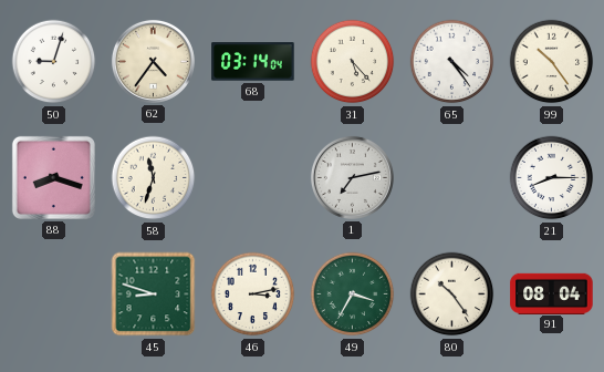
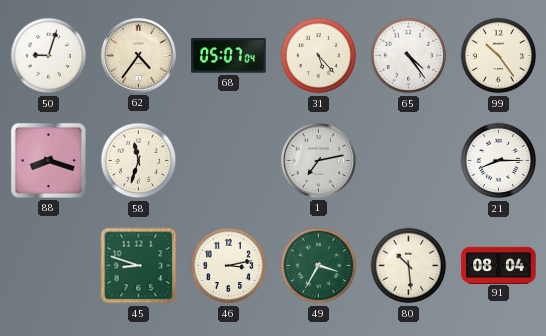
68: 03:14 -> 05:07 (229, 56)
80: 10:24 -> 10:29 (409, 266)
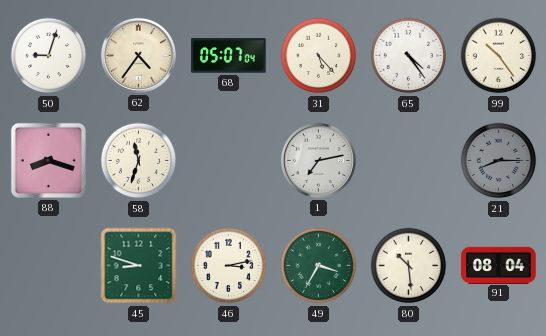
21 dial: white -> grey (499, 161)
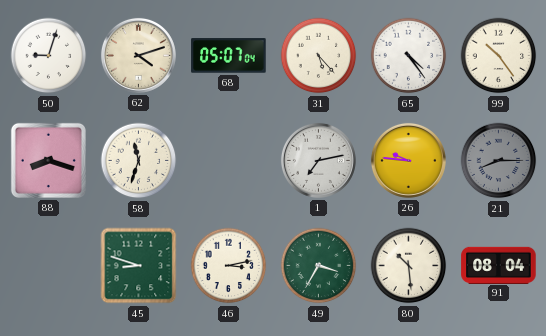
62: 4:36 -> 4:12 (138, 55)
26: none -> 9:46 (408, 160)
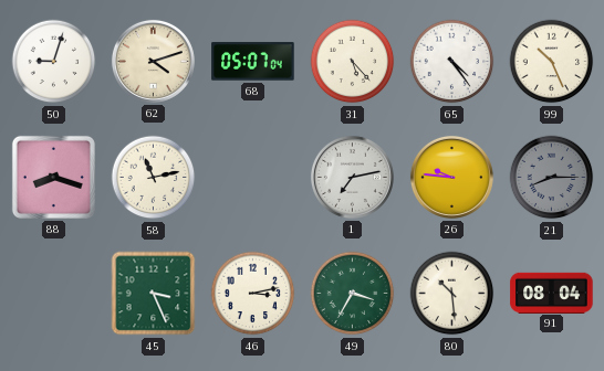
99: 10:24 -> 10:26 (552, 62)
58: 11:33 -> 11:13 (154, 178)
45: 8:48 -> 3:26 (154, 294)
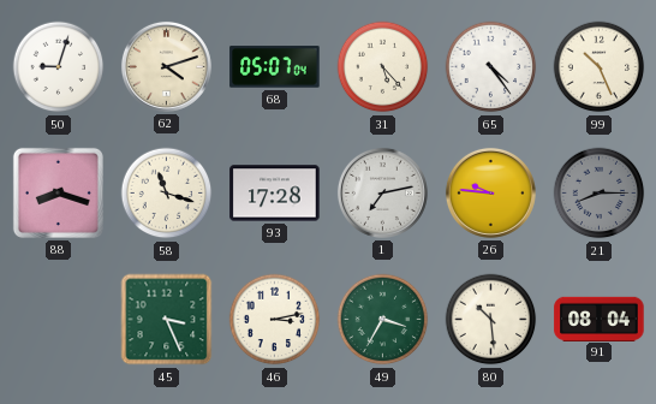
58: 11:13 -> 11:18 (167, 194)
93: none -> 17:28 (275, 194)
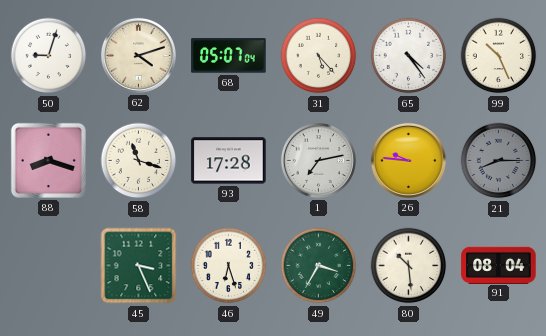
46: 3:13 -> 6:27 (229, 266)
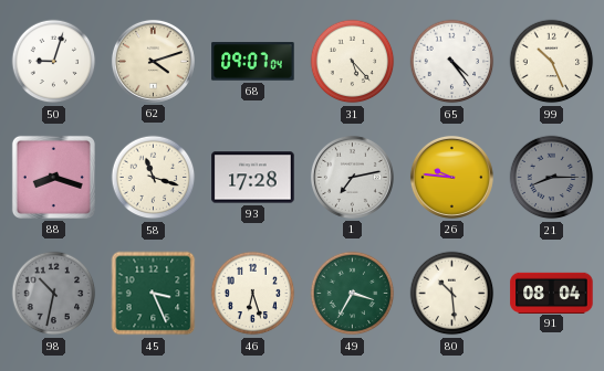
68: 05:07 -> 09:07 (253, 62)
98: none -> 10:32 (54, 294)
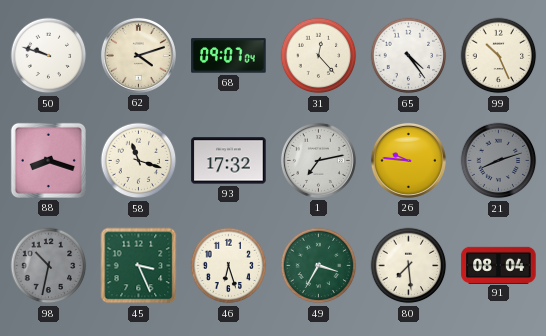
50: 9:03 -> 9:48 (49, 56)
31: 5:23 -> 12:23 (319, 56)
93: 17:28 -> 17:32 (229, 161)
21: 8:15 -> 8:12 (499, 161)
80: 10:29 -> 7:29 (409, 266)
